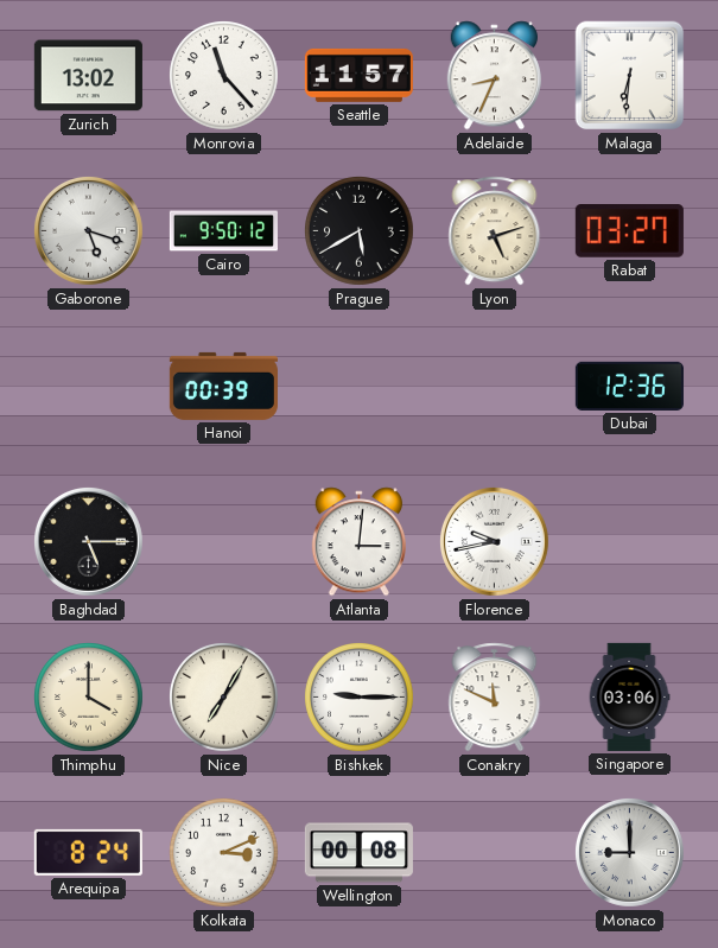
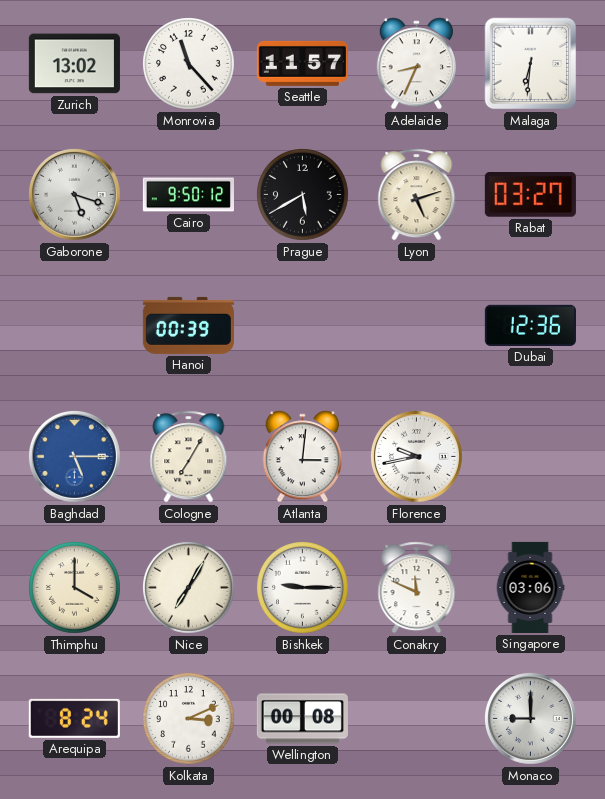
Baghdad dial: black -> blue (74, 456)
Cologne: none -> 7:05 (189, 457)
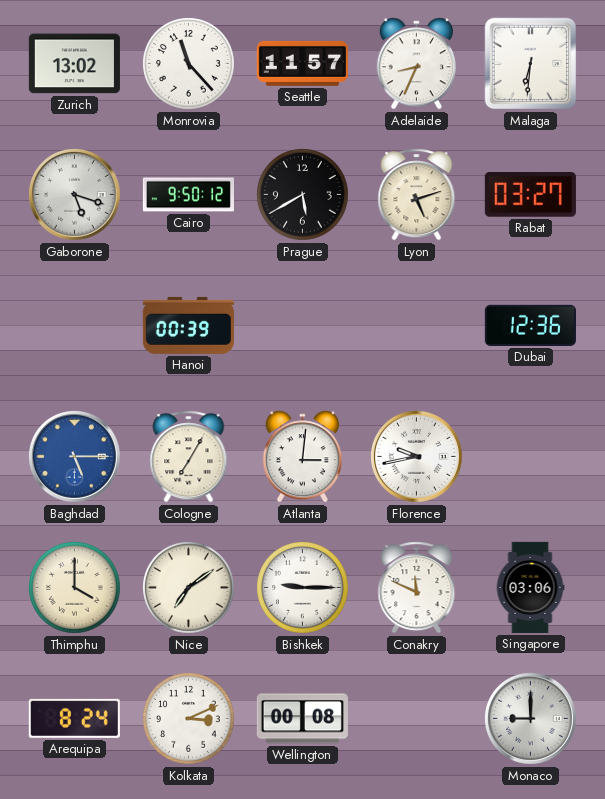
Nice: 7:05 -> 7:09 (189, 588)
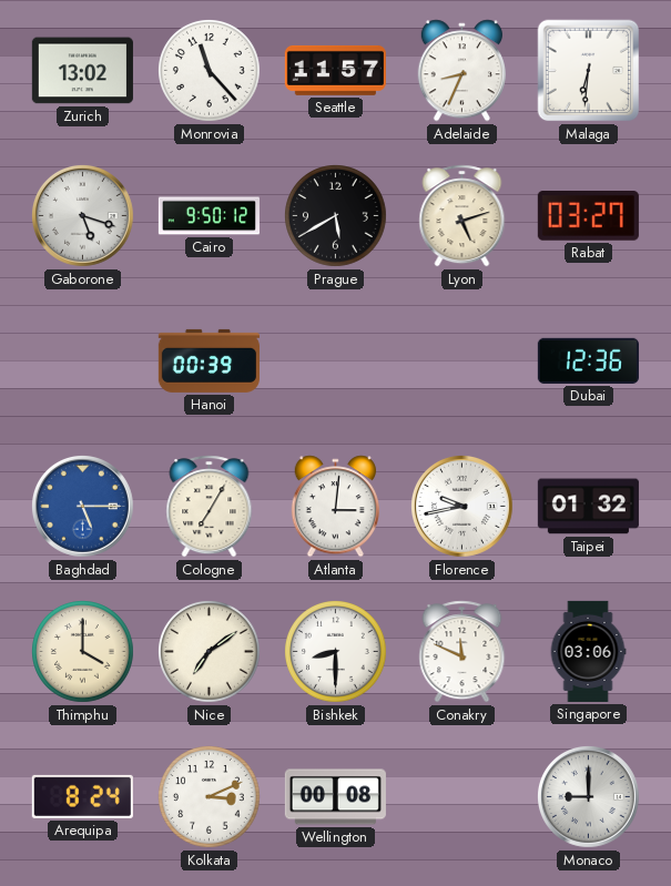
Taipei: none -> 01:32 (588, 507)
Bishkek: 9:15 -> 8:30 (336, 652)
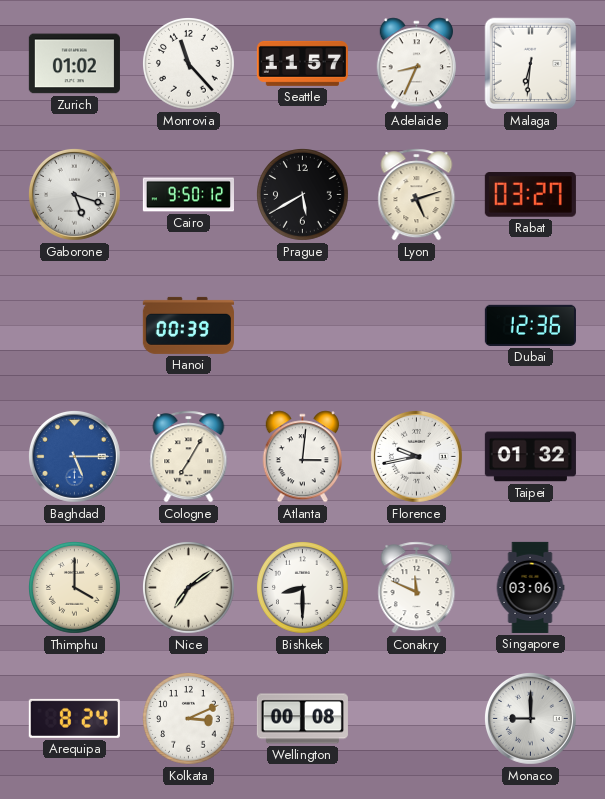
Zurich: 13:02 -> 01:02 (74, 64)
